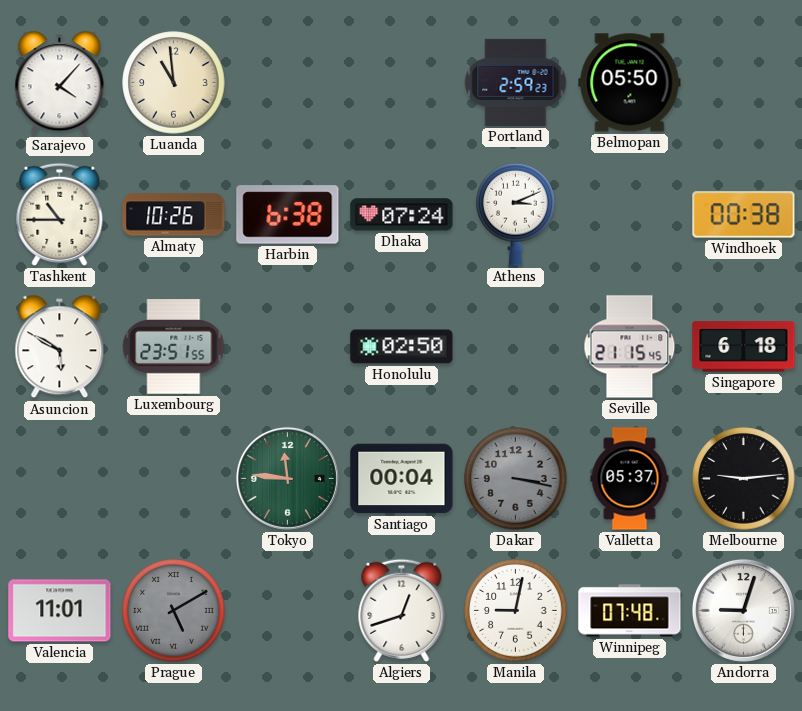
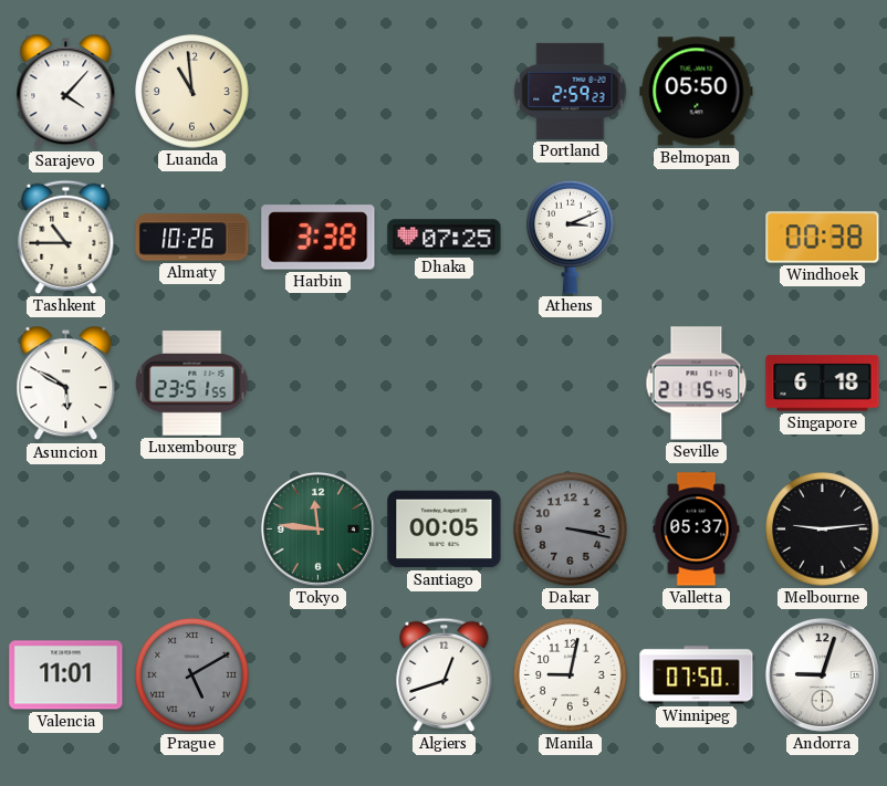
Harbin: 6:38 -> 3:38 (319, 238)
Dhaka: 07:24 -> 07:25 (445, 238)
Honolulu: 02:50 -> none (402, 347)
Santiago: 00:04 -> 00:05 (445, 530)
Winnipeg: 07:48 -> 07:50 (697, 675)
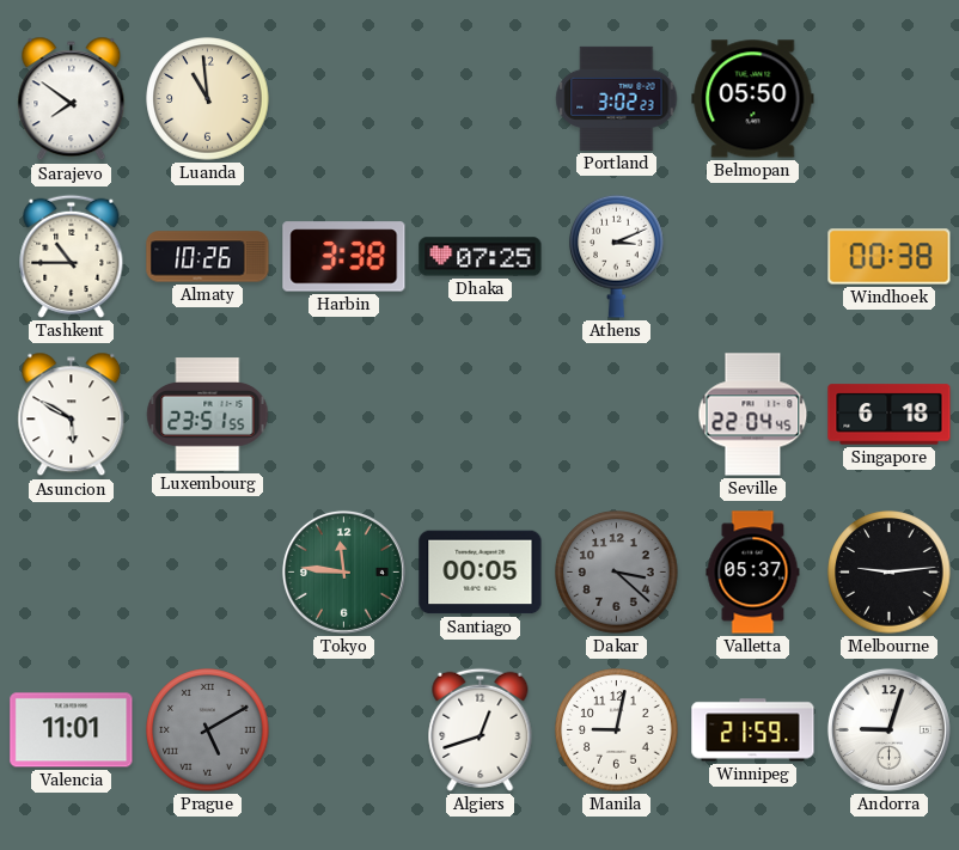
Sarajevo: 4:07 -> 7:51 (72, 99)
Portland: 2:59 -> 3:02 (617, 98)
Seville: 21:15 -> 22:04 (753, 415)
Dakar: 3:17 -> 3:22 (617, 573)
Winnipeg: 07:50 -> 21:59 (753, 730)
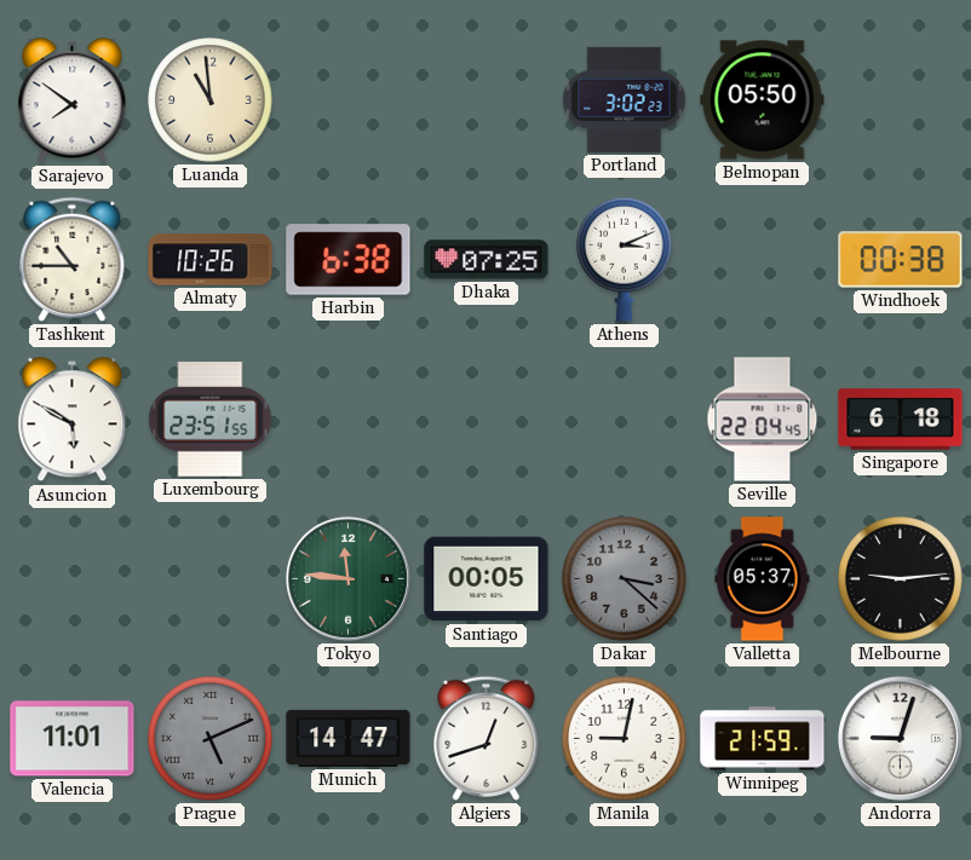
Harbin: 3:38 -> 6:38 (349, 260)
Prague: 5:10 -> 5:11 (211, 739)
Munich: none -> 14:47 (349, 738)
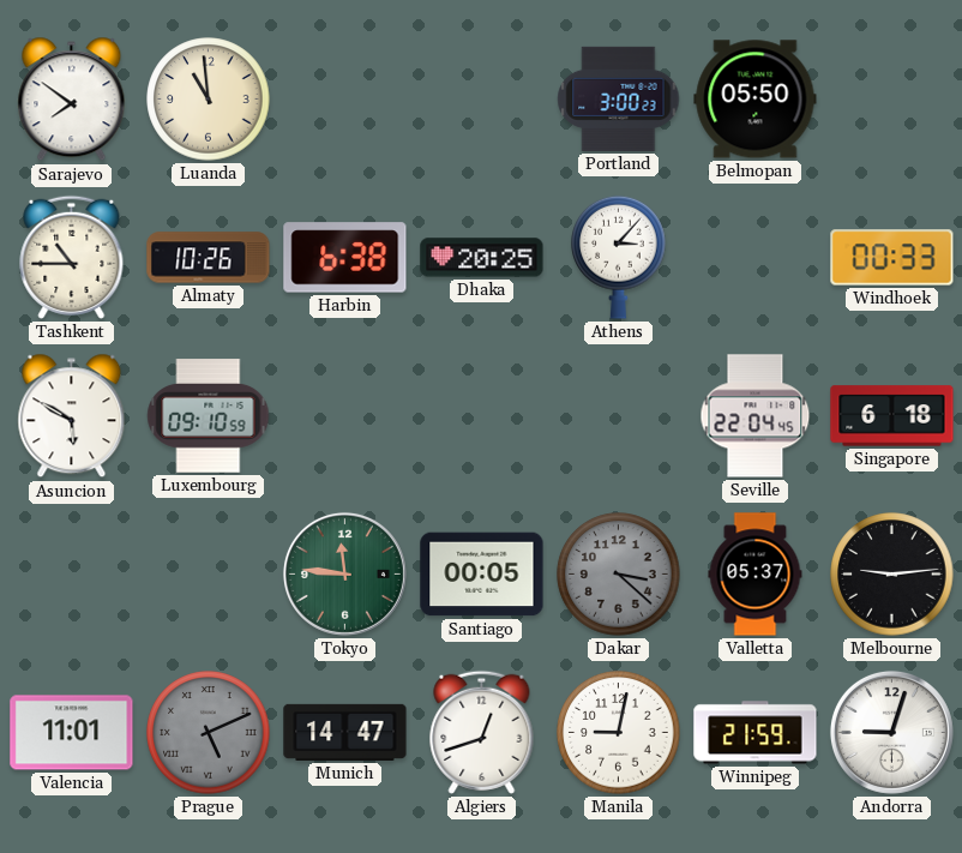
Portland: 3:02 -> 3:00 (619, 98)
Dhaka: 07:25 -> 20:25 (482, 258)
Athens: 3:11 -> 3:07 (619, 257)
Windhoek: 00:38 -> 00:33 (892, 258)
Luxembourg: 23:51 -> 09:10 (209, 416)
